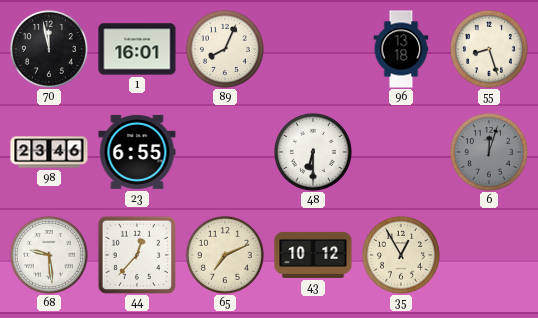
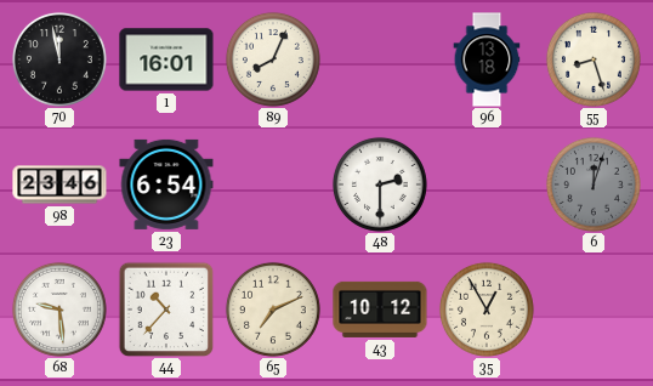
23: 6:55 -> 6:54 (166, 185)
48: 6:30 -> 2:30 (380, 185)
44: 12:37 -> 10:37 (166, 310)
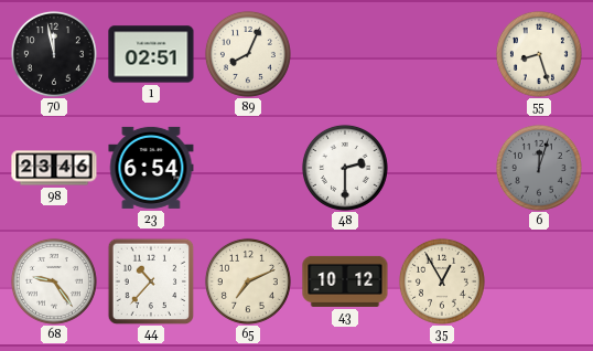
1: 16:01 -> 02:51 (151, 54)
96: 13:18 -> none (487, 59)
68: 9:29 -> 9:24 (54, 281)
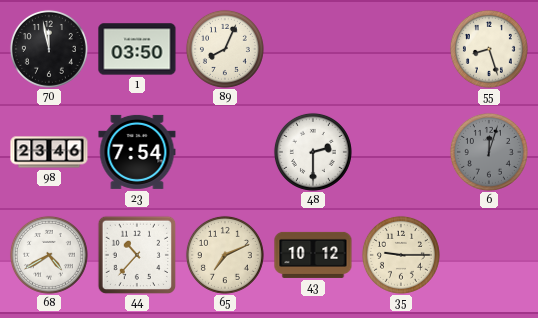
1: 02:51 -> 03:50 (137, 49)
23: 6:54 -> 7:54 (137, 152)
68: 9:24 -> 4:40 (49, 255)
35: 12:55 -> 9:15 (401, 255)
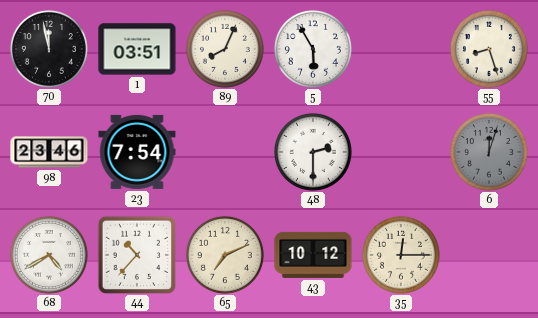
1: 03:50 -> 03:51 (137, 49)
5: none -> 5:55 (313, 49)
35: 9:15 -> 12:15 (401, 255)
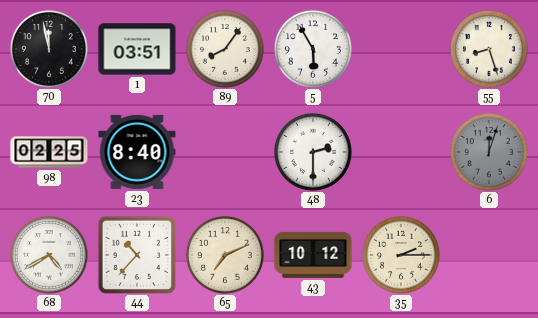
89: 8:04 -> 8:06 (225, 49)
98: 23:46 -> 02:25 (49, 152)
23: 7:54 -> 8:40 (137, 152)
35: 12:15 -> 2:15 (401, 255)
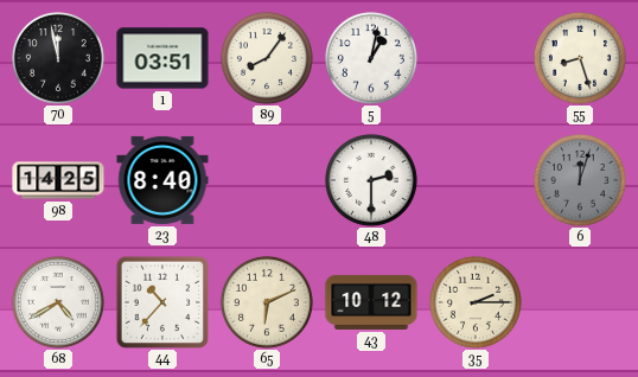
5: 5:55 -> 1:02 (371, 58)
98: 02:25 -> 14:25 (58, 180)
65: 7:11 -> 6:11 (267, 302)
